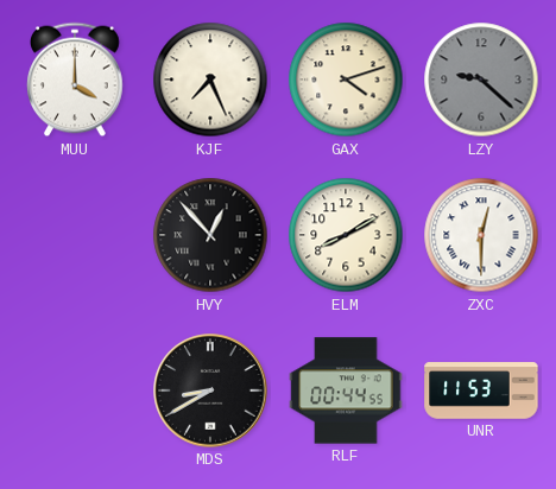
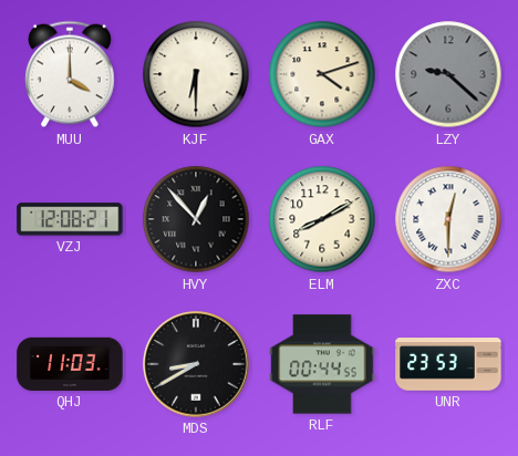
KJF: 7:26 -> 6:30 (196, 74)
VZJ: none -> 12:08 (70, 219)
QHJ: none -> 11:03 (70, 364)
UNR: 11:53 -> 23:53 (448, 364)
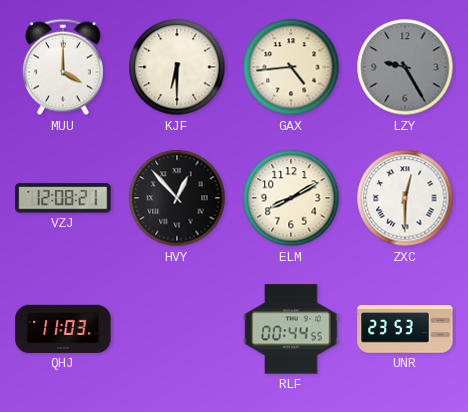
GAX: 4:12 -> 4:44 (291, 67)
LZY: 9:22 -> 9:25 (405, 67)
MDS: 8:40 -> none (196, 364)
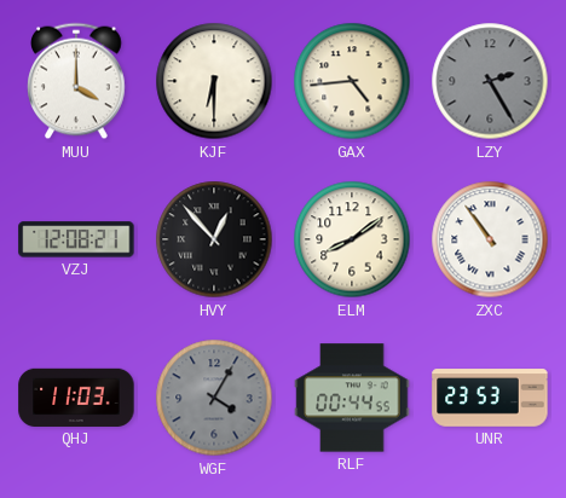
LZY: 9:25 -> 2:25 (490, 81)
ELM: 8:10 -> 8:09 (352, 239)
ZXC: 12:30 -> 10:54 (490, 239)
WGF: none -> 4:05 (214, 398)
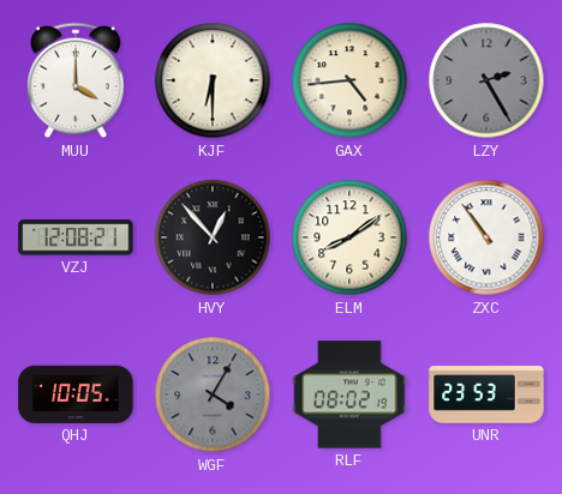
QHJ: 11:03 -> 10:05 (76, 394)
RLF: 00:44 -> 08:02 (349, 394)
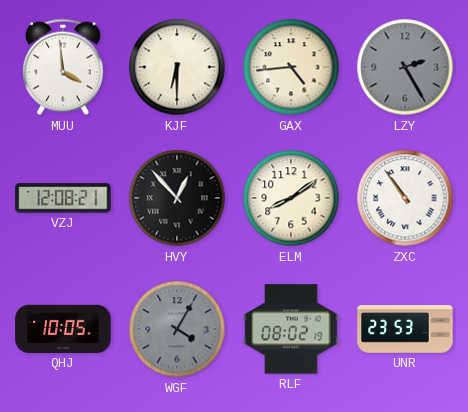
MUU: 4:00 -> 3:59 (64, 67)
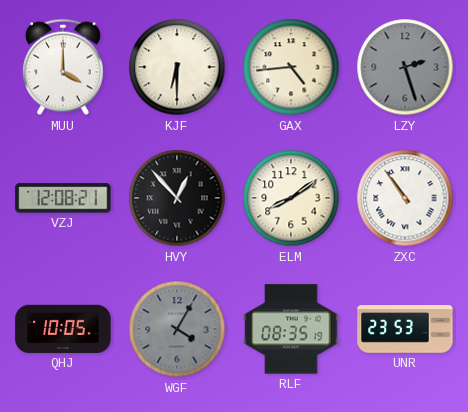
MUU: 3:59 -> 4:00 (64, 67)
LZY: 2:25 -> 2:27 (405, 67)
RLF: 08:02 -> 08:35 (291, 329)
